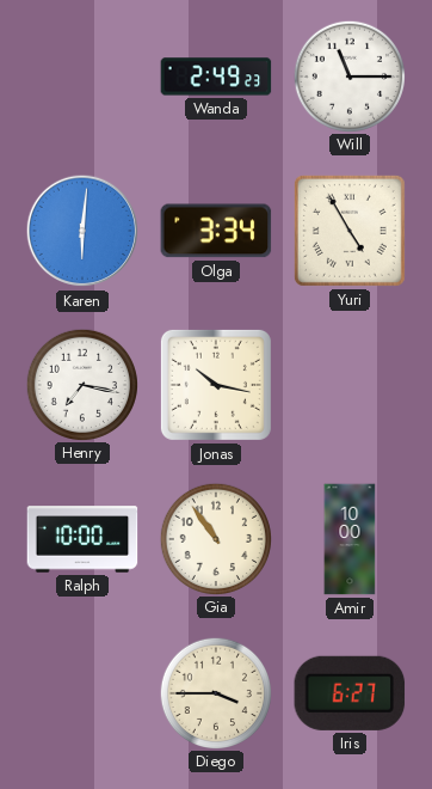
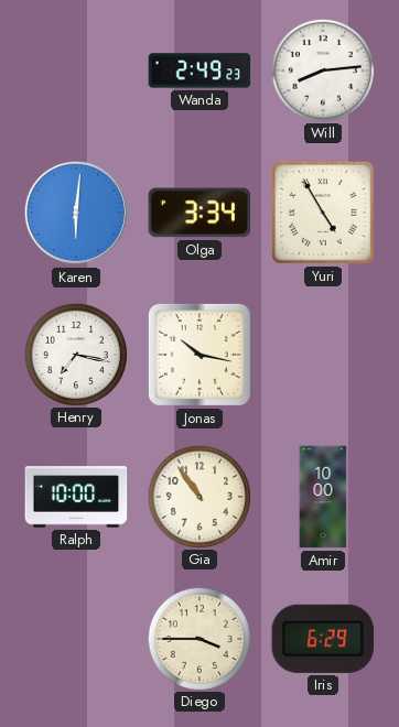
Will: 11:15 -> 8:14 (322, 69)
Iris: 6:27 -> 6:29 (323, 639)
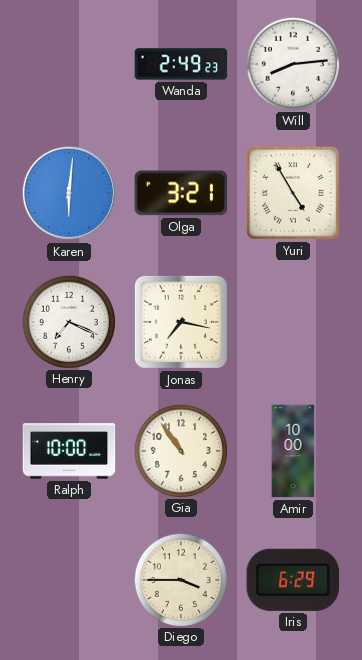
Olga: 3:34 -> 3:21 (181, 193)
Henry: 7:17 -> 7:19 (68, 321)
Jonas: 10:17 -> 7:17 (181, 322)
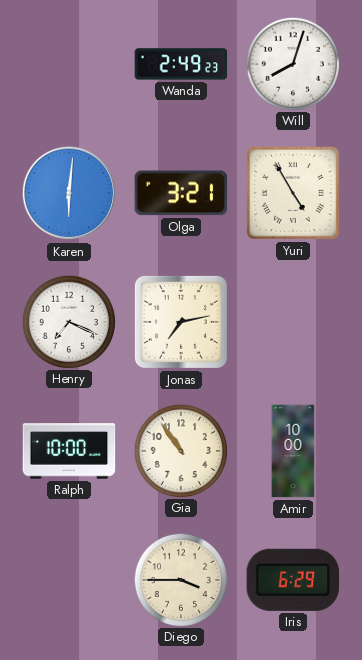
Will: 8:14 -> 8:03 (292, 63)
Jonas: 7:17 -> 7:13 (181, 322)
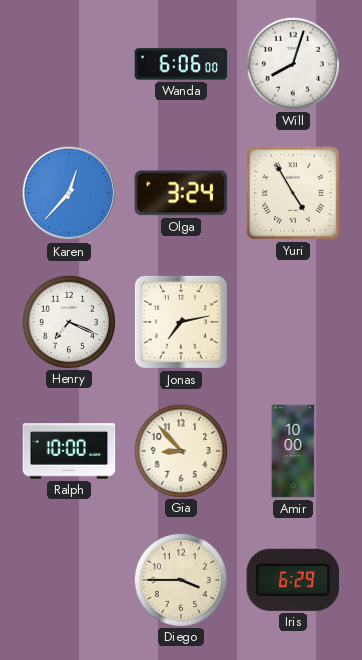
Wanda: 2:49 -> 6:06 (181, 64)
Karen: 6:01 -> 12:37 (69, 193)
Olga: 3:21 -> 3:24 (181, 193)
Gia: 10:54 -> 8:53 (180, 450)
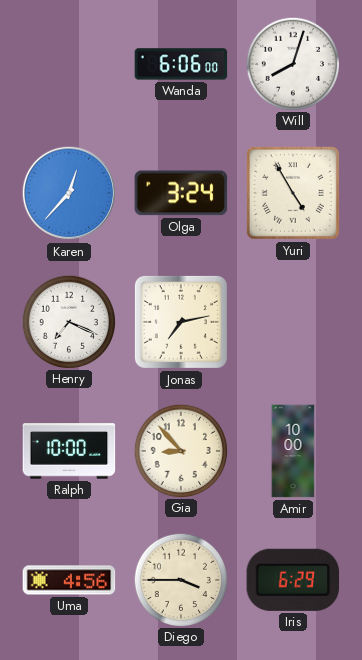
Uma: none -> 4:56 (69, 580)
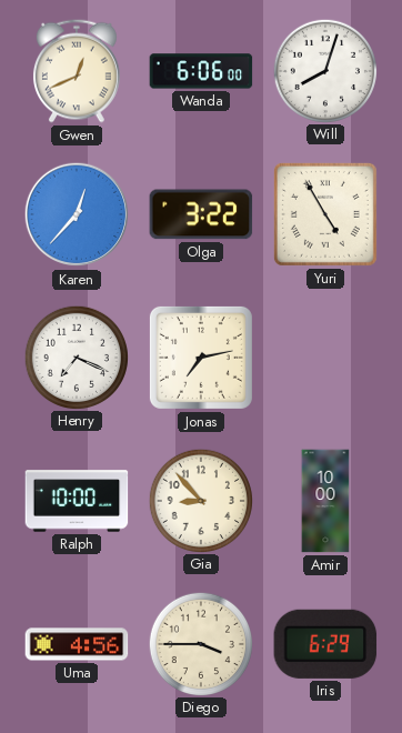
Gwen: none -> 12:41 (77, 71)
Olga: 3:24 -> 3:22 (201, 214)
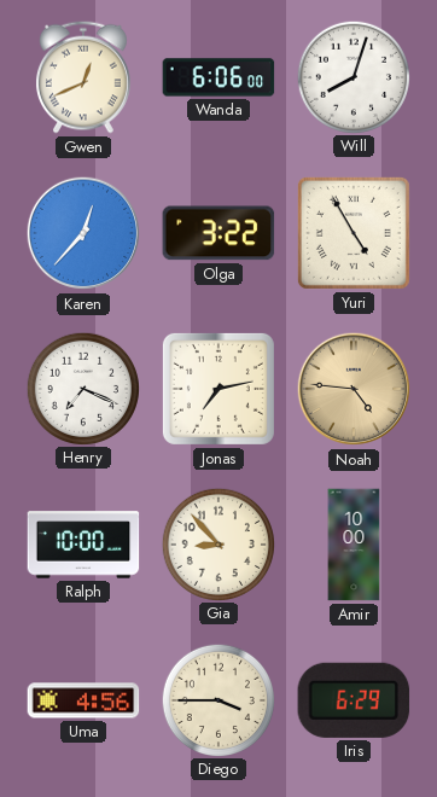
Noah: none -> 4:46 (354, 389)
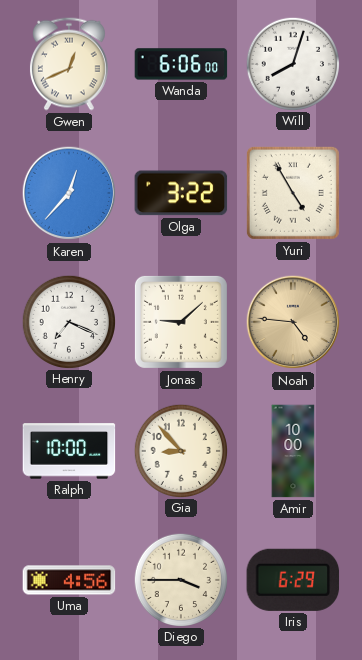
Jonas: 7:13 -> 9:08 (181, 322)
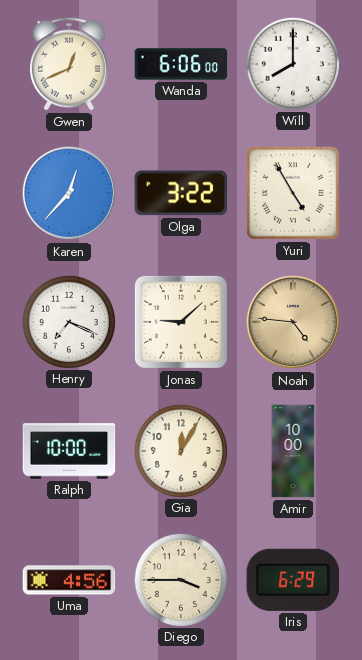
Will: 8:03 -> 8:00 (292, 63)
Gia: 8:53 -> 12:05 (180, 450)
